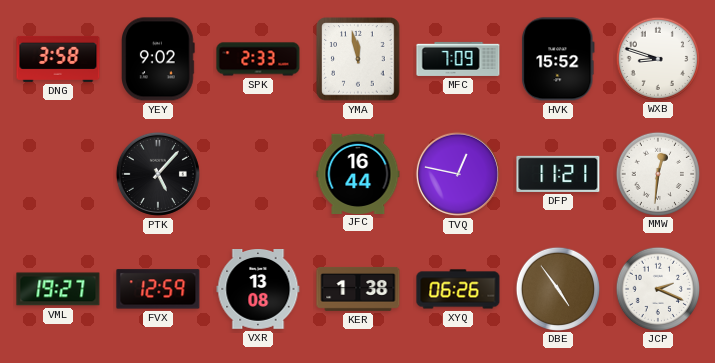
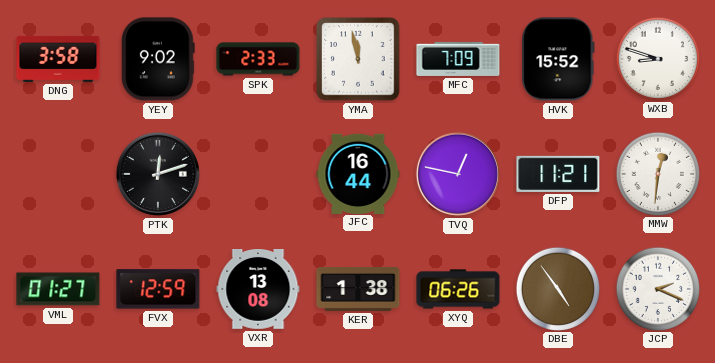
PTK: 5:07 -> 12:12 (158, 174)
VML: 19:27 -> 01:27 (58, 289)
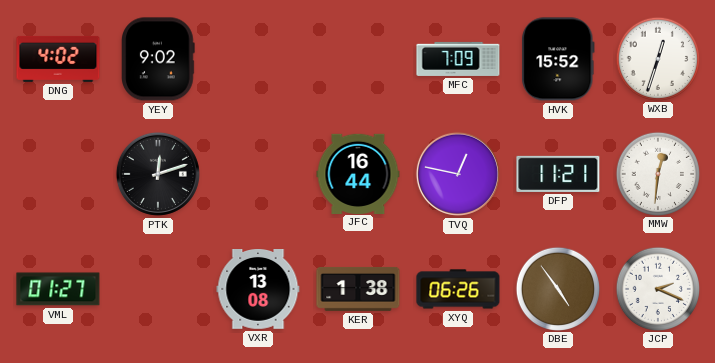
DNG: 3:58 -> 4:02 (58, 59)
SPK: 2:33 -> none (258, 59)
YMA: 11:58 -> none (358, 59)
WXB: 8:48 -> 12:33 (657, 58)
FVX: 12:59 -> none (158, 289)
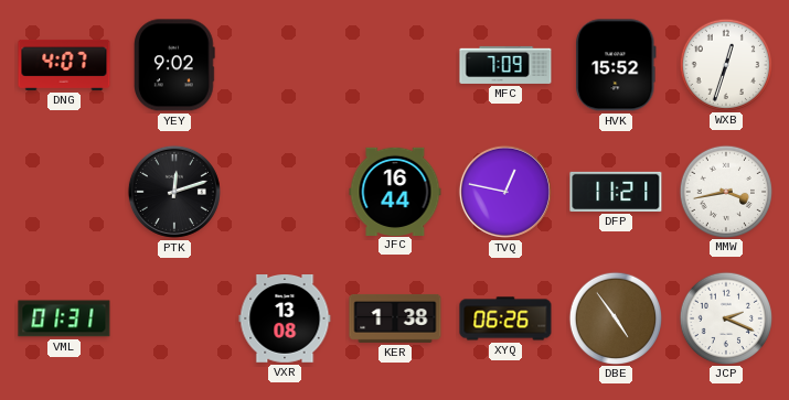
DNG: 4:02 -> 4:07 (64, 65)
MMW: 12:31 -> 3:43 (725, 191)
VML: 01:27 -> 01:31 (64, 318)
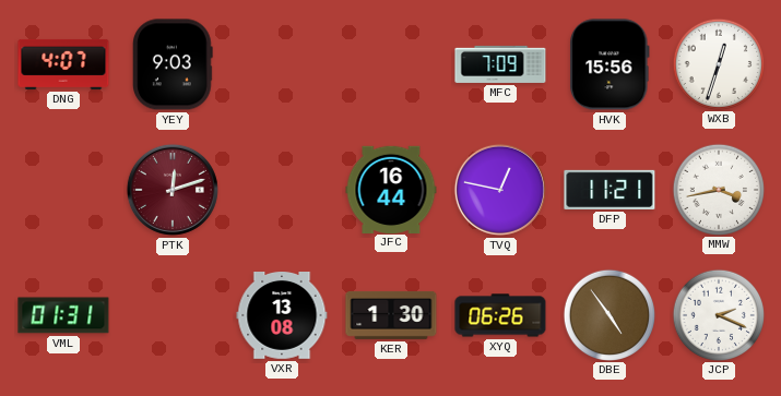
YEY: 9:02 -> 9:03 (174, 64)
HVK: 15:52 -> 15:56 (610, 64)
PTK dial: black -> burgundy (173, 190)
KER: 1:38 -> 1:30 (391, 315)
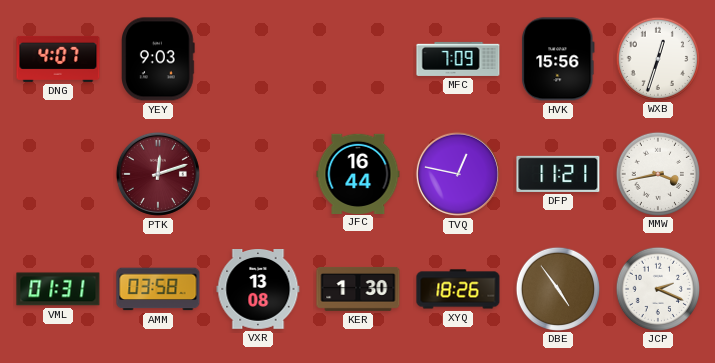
AMM: none -> 03:58 (158, 289)
XYQ: 06:26 -> 18:26 (458, 289)
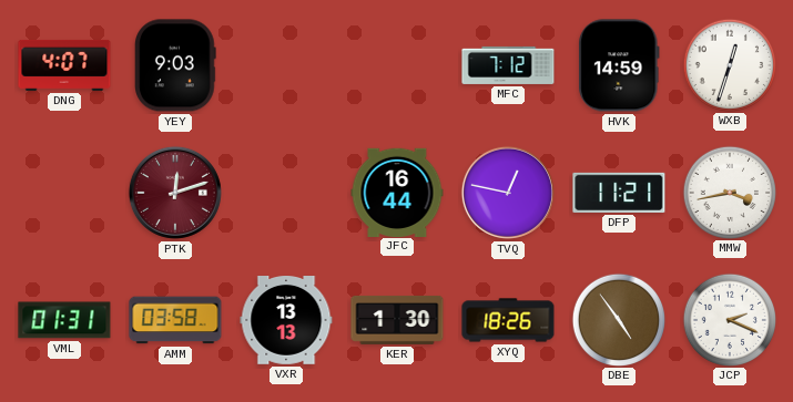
MFC: 7:09 -> 7:12 (508, 65)
HVK: 15:56 -> 14:59 (619, 65)
VXR: 13:08 -> 13:13 (286, 321)
